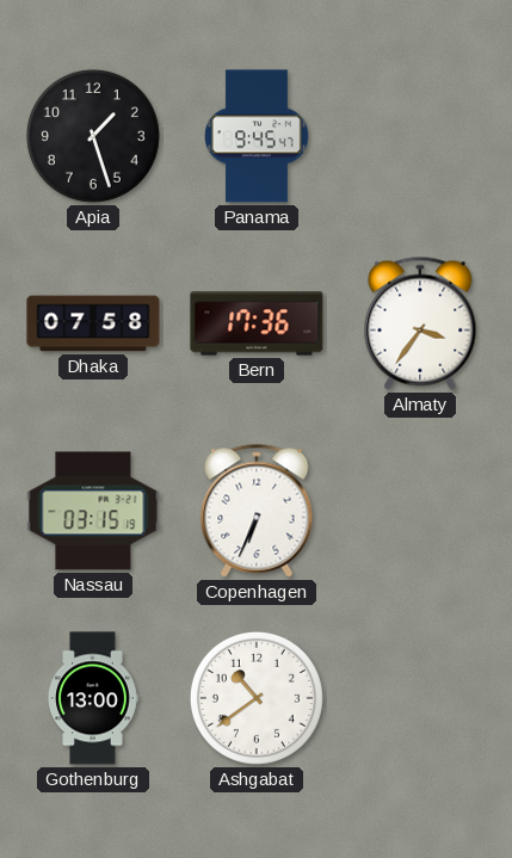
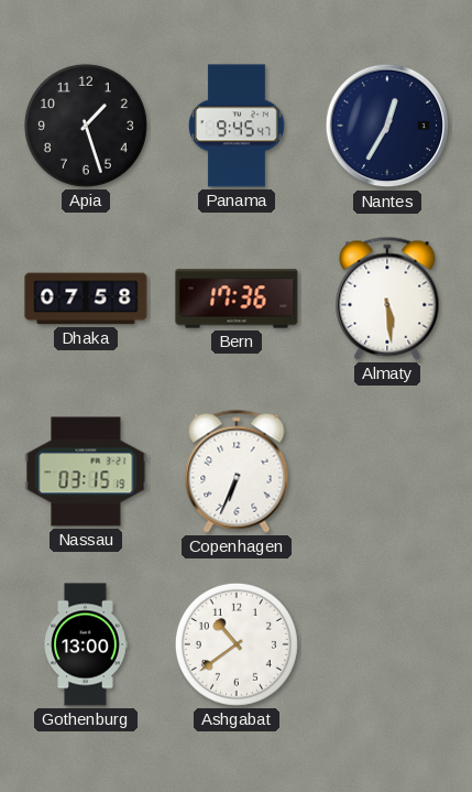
Nantes: none -> 12:35 (387, 126)
Almaty: 3:36 -> 5:29 (387, 299)
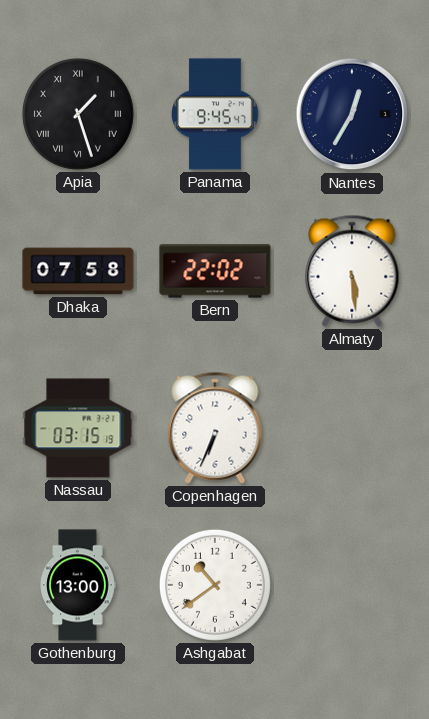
Apia numerals: Arabic -> Roman (78, 114)
Bern: 17:36 -> 22:02 (215, 271)
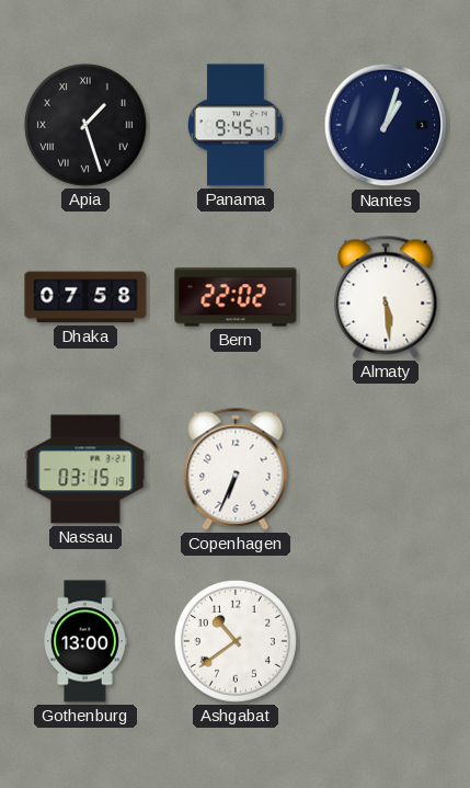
Nantes: 12:35 -> 1:03 (386, 125)
